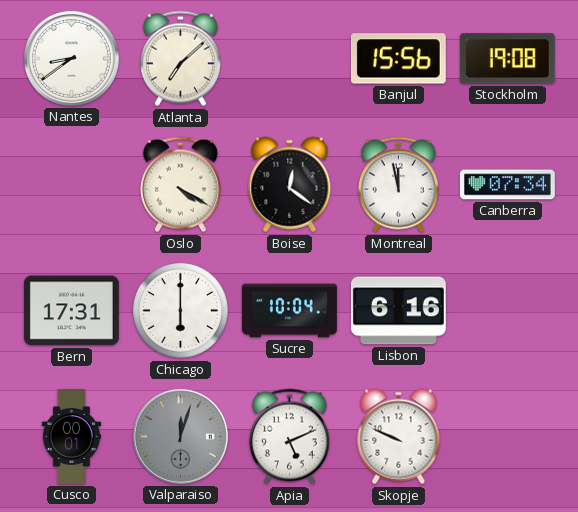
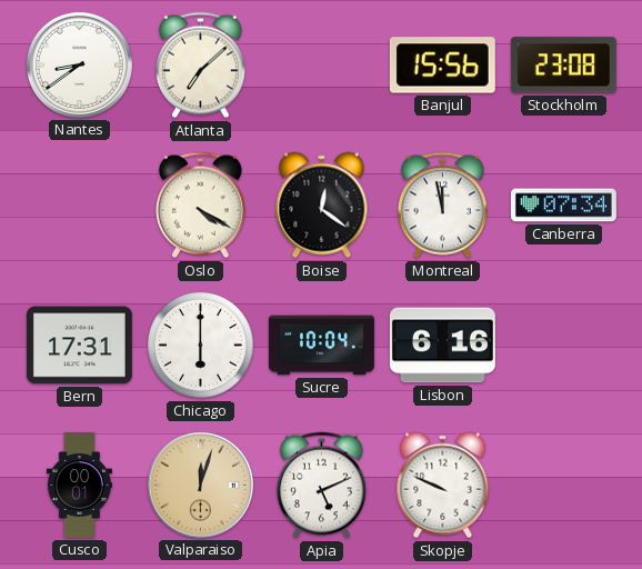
Stockholm: 19:08 -> 23:08 (563, 66)
Valparaiso dial: grey -> champagne (200, 485)
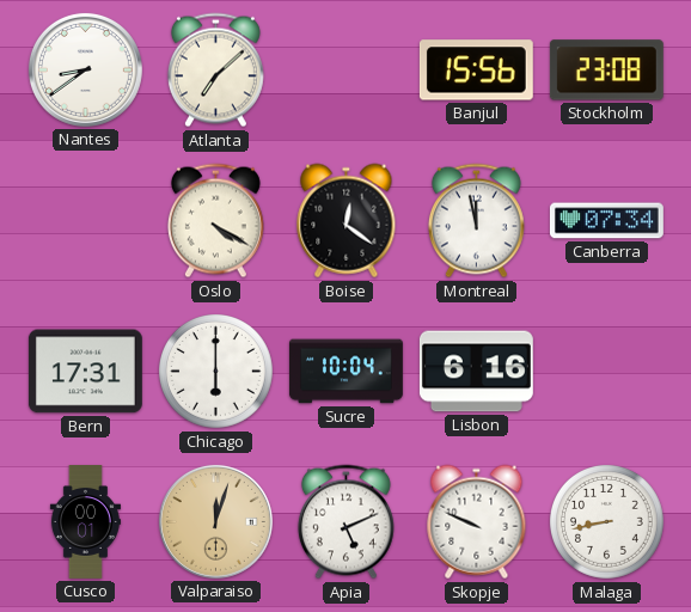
Malaga: none -> 8:43 (607, 522)
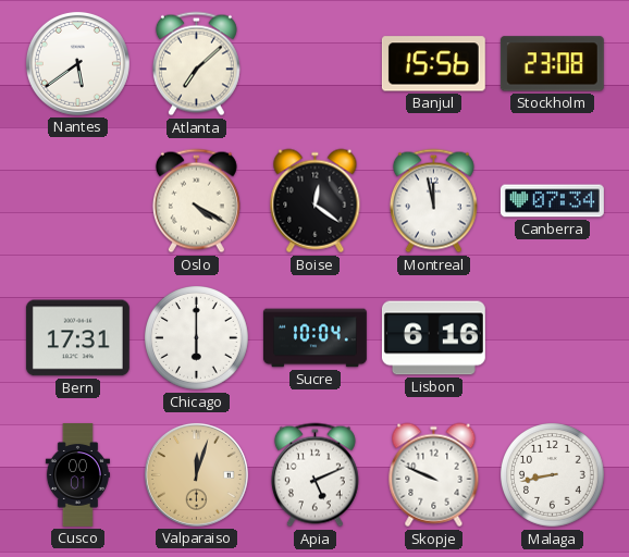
Nantes: 8:39 -> 5:39 (77, 63)
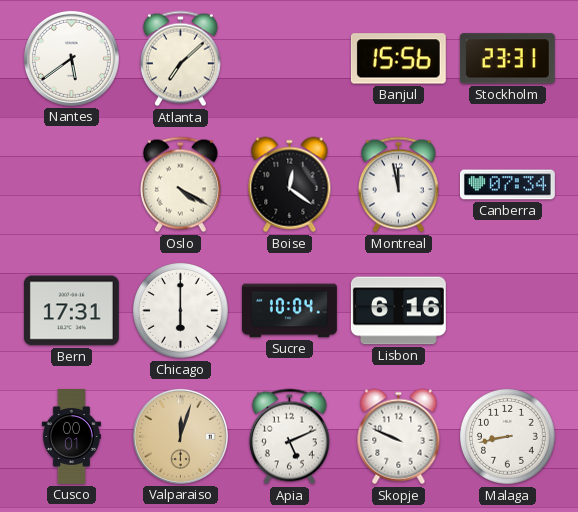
Stockholm: 23:08 -> 23:31 (507, 59)
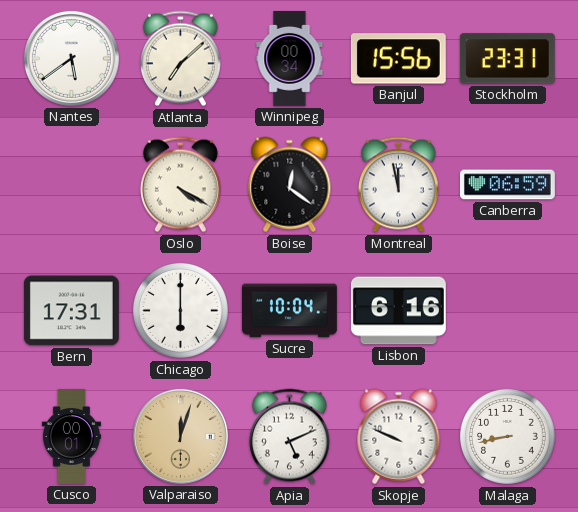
Winnipeg: none -> 00:34 (290, 58)
Canberra: 07:34 -> 06:59 (507, 185)
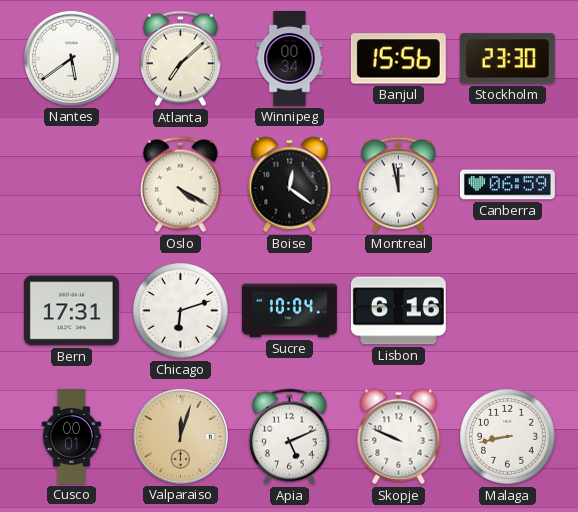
Stockholm: 23:31 -> 23:30 (507, 59)
Chicago: 6:00 -> 6:12 (181, 311)
